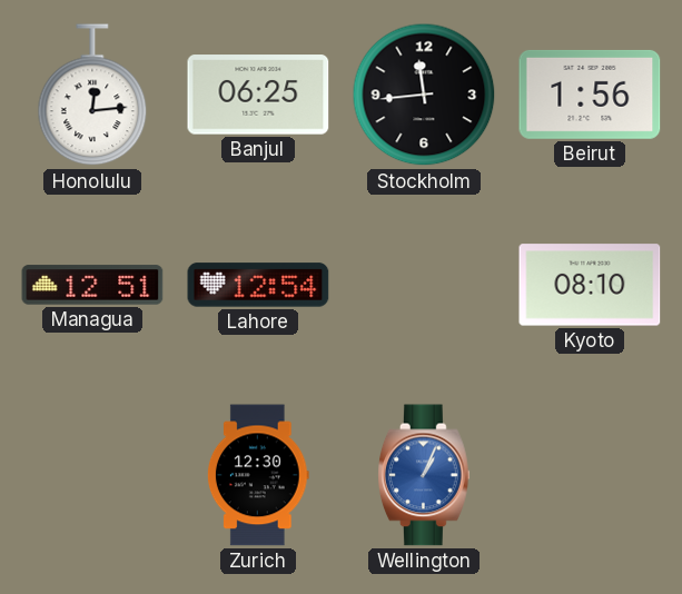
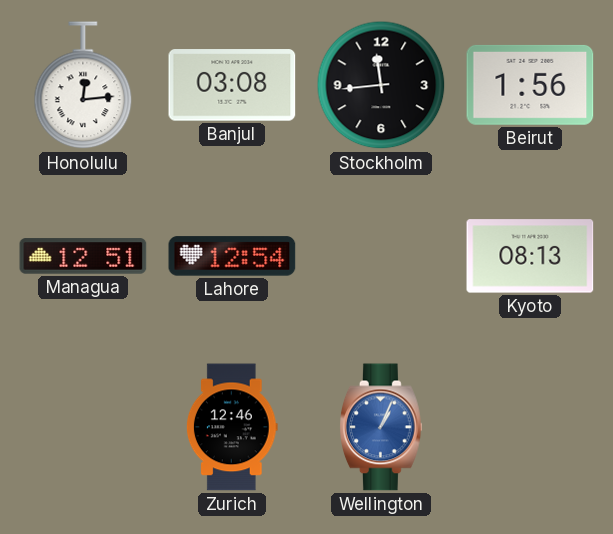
Banjul: 06:25 -> 03:08 (232, 85)
Kyoto: 08:10 -> 08:13 (530, 256)
Zurich: 12:30 -> 12:46 (232, 427)
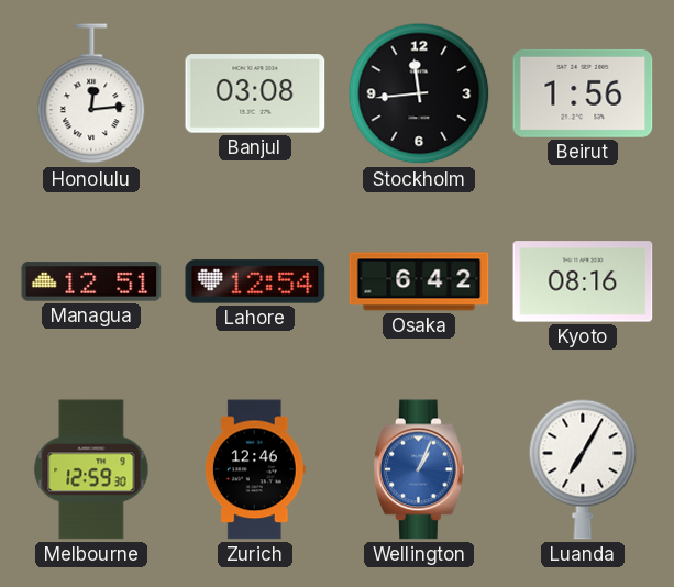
Osaka: none -> 6:42 (419, 281)
Kyoto: 08:13 -> 08:16 (583, 281)
Melbourne: none -> 12:59 (91, 469)
Luanda: none -> 7:05 (583, 469)
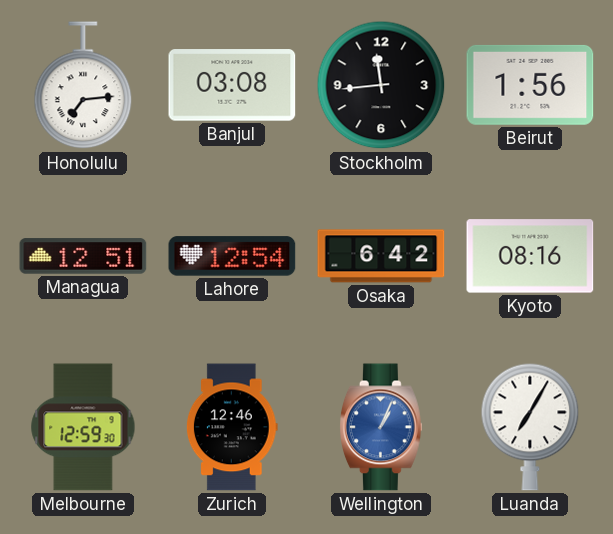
Honolulu: 12:14 -> 7:14 (83, 86)
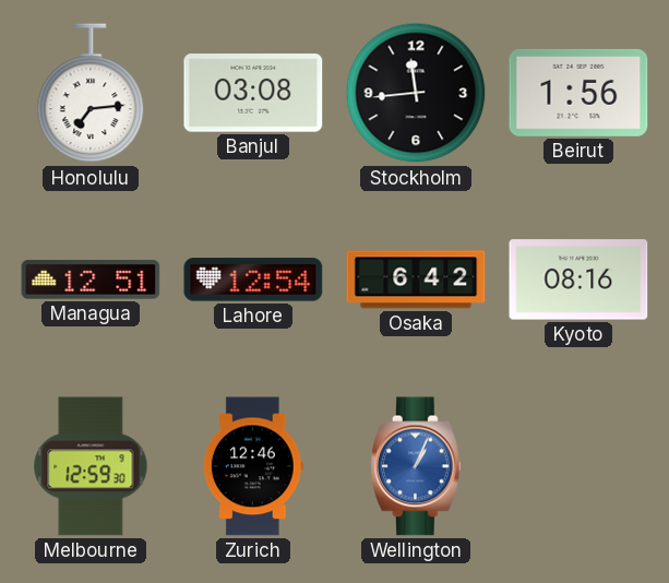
Luanda: 7:05 -> none (530, 427)
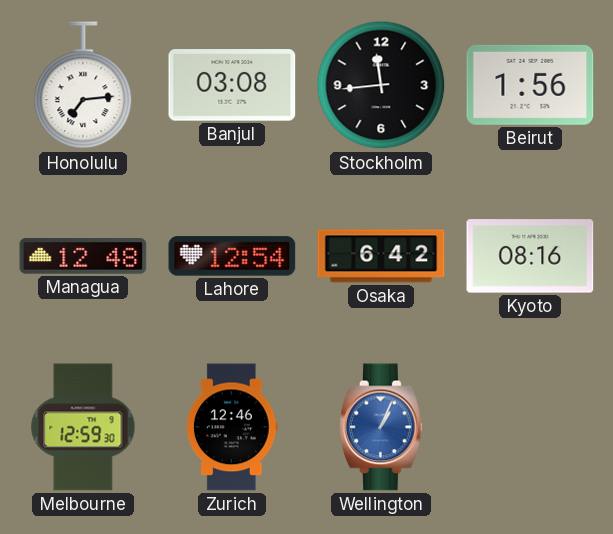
Managua: 12:51 -> 12:48 (83, 256)
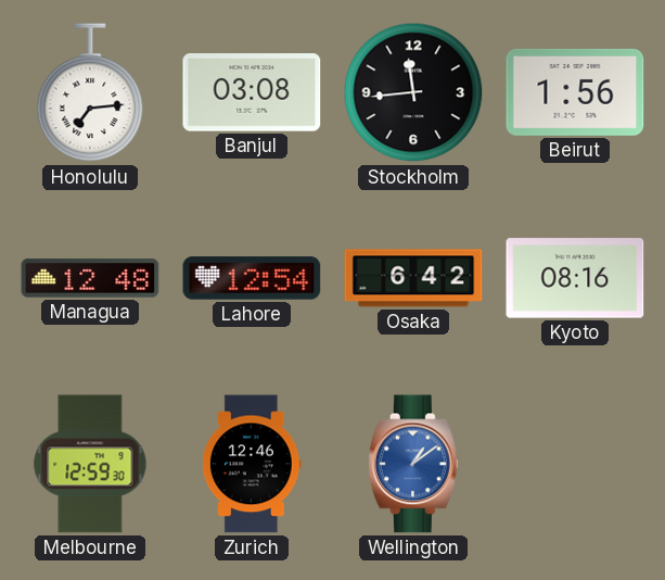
Wellington: 1:04 -> 1:09 (414, 464)
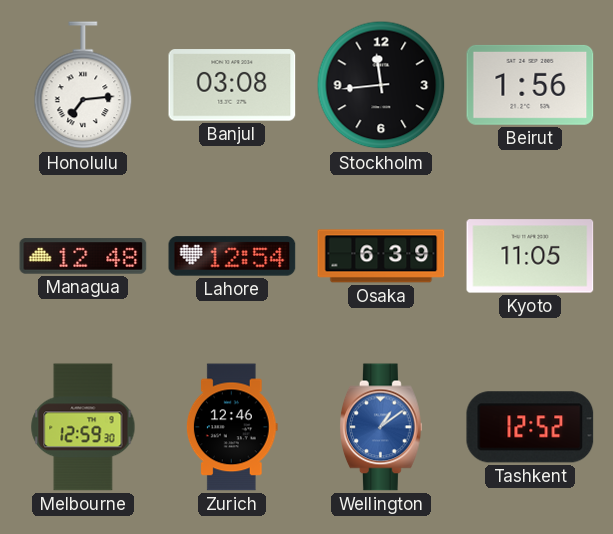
Osaka: 6:42 -> 6:39 (381, 256)
Kyoto: 08:16 -> 11:05 (530, 256)
Tashkent: none -> 12:52 (530, 427)
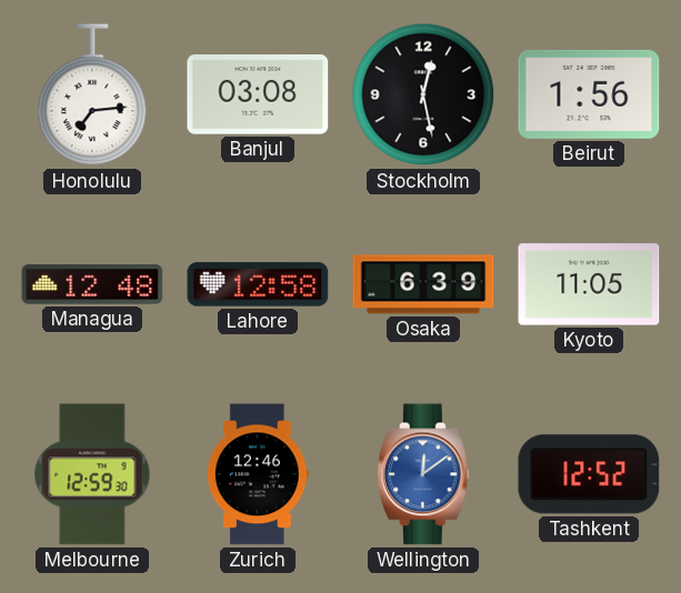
Stockholm: 11:44 -> 12:28 (423, 94)
Lahore: 12:54 -> 12:58 (258, 284)
Wellington: 1:09 -> 12:09 (424, 474)
